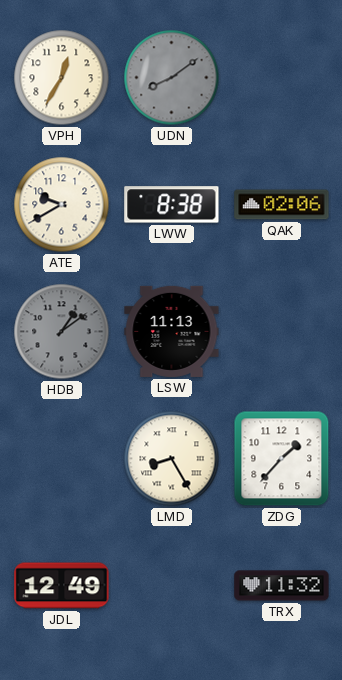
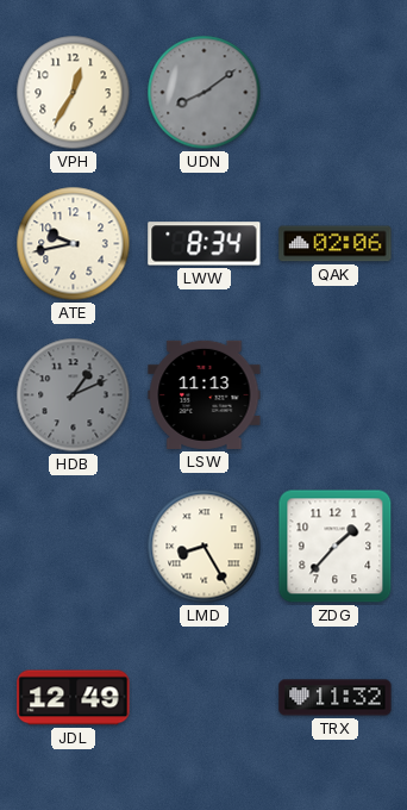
ATE: 9:40 -> 9:43 (74, 244)
LWW: 8:38 -> 8:34 (205, 244)
HDB: 1:09 -> 1:11 (74, 395)
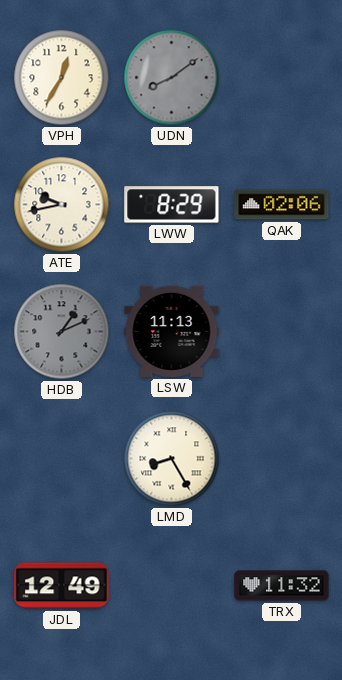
LWW: 8:34 -> 8:29 (172, 205)
ZDG: 1:37 -> none (336, 547)
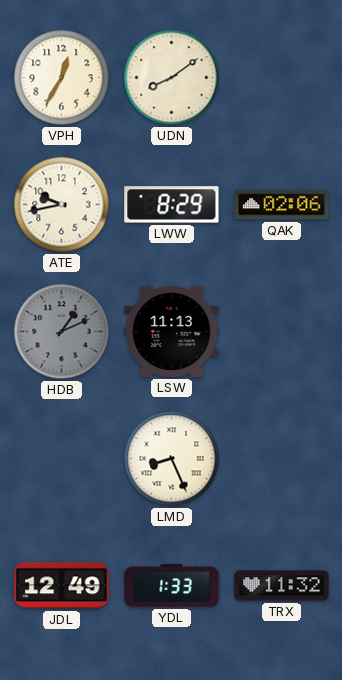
UDN dial: grey -> cream (172, 78)
LMD: 8:25 -> 8:26 (172, 459)
YDL: none -> 1:33 (172, 586)
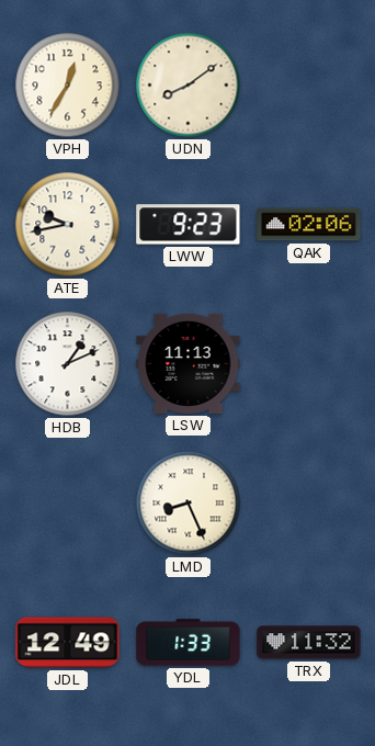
LWW: 8:29 -> 9:23 (189, 225)
HDB dial: grey -> white (68, 364)
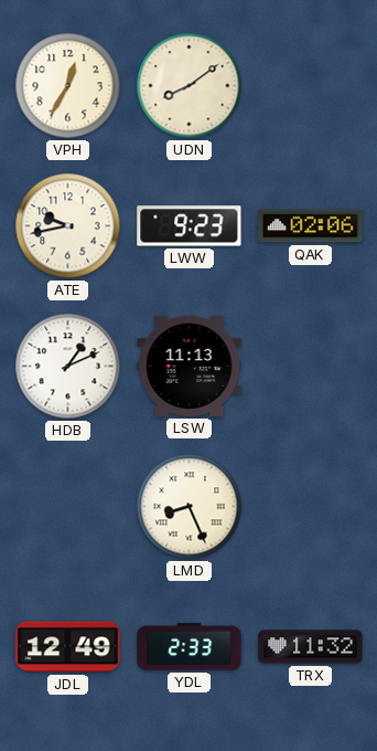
YDL: 1:33 -> 2:33 (190, 647)
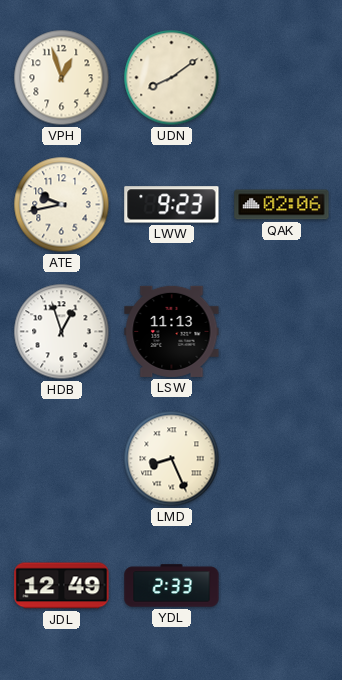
VPH: 12:35 -> 12:57 (62, 78)
HDB: 1:11 -> 12:57 (62, 332)
TRX: 11:32 -> none (311, 647)
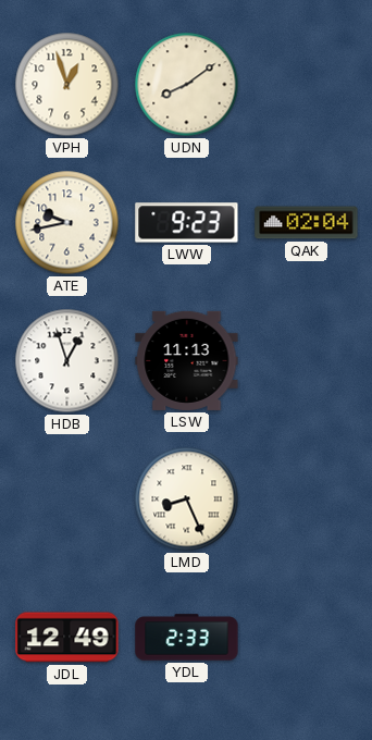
QAK: 02:06 -> 02:04 (307, 223)
